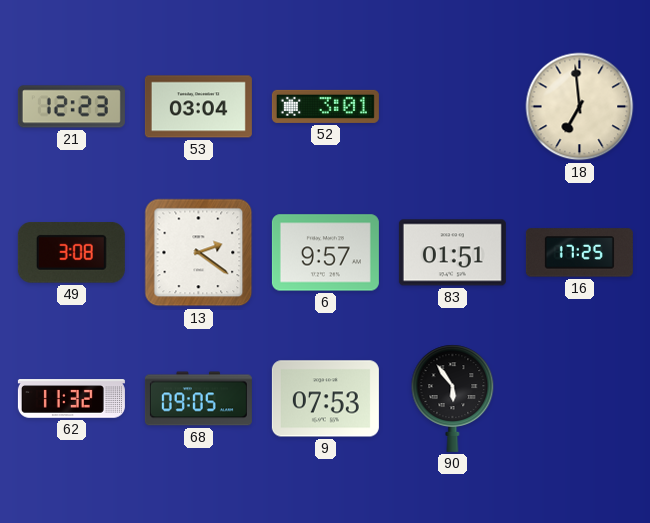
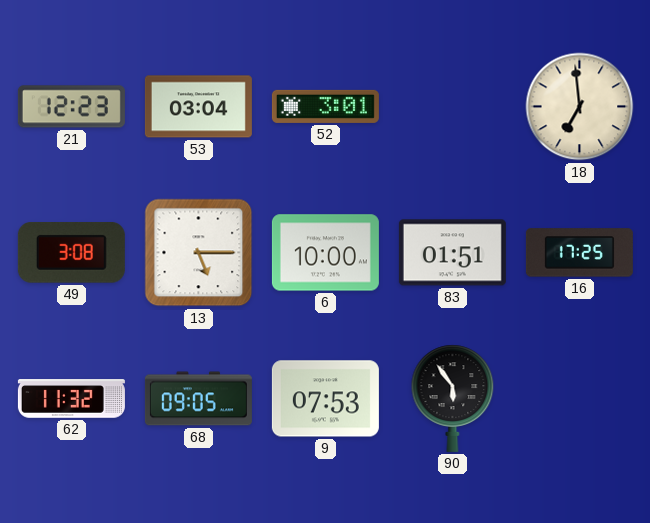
13: 2:21 -> 5:15 (199, 253)
6: 9:57 -> 10:00 (325, 253)
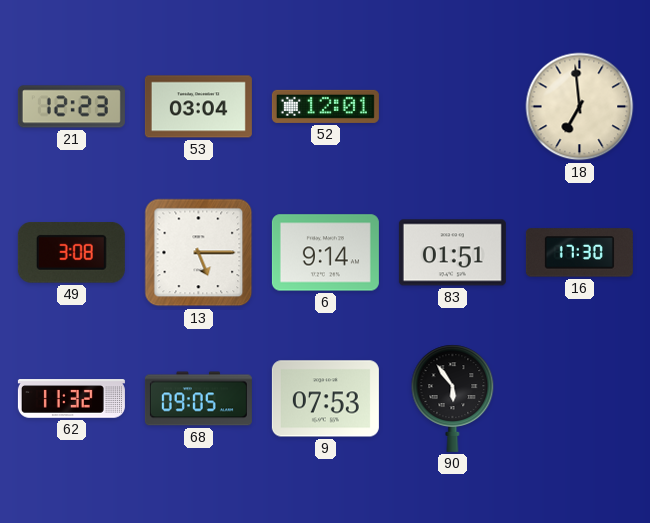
52: 3:01 -> 12:01 (325, 106)
6: 10:00 -> 9:14 (325, 253)
16: 17:25 -> 17:30 (579, 253)
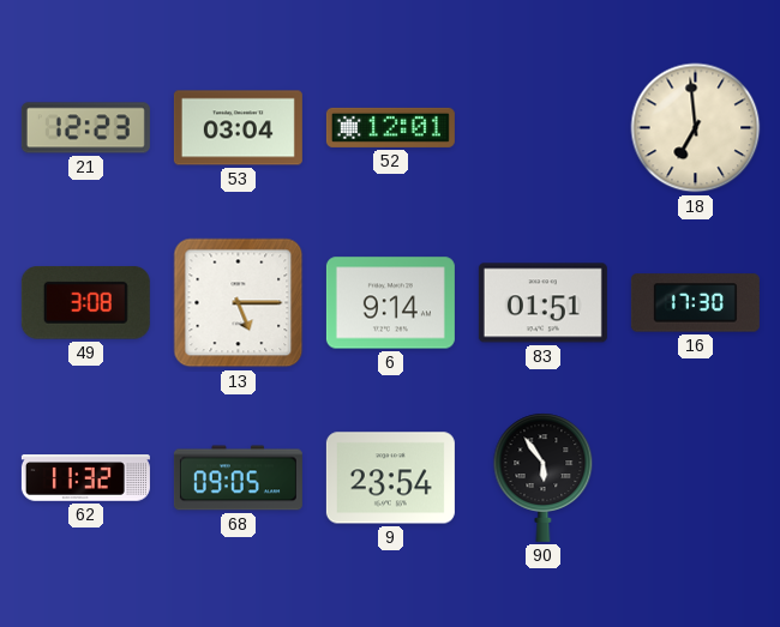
9: 07:53 -> 23:54 (390, 478)
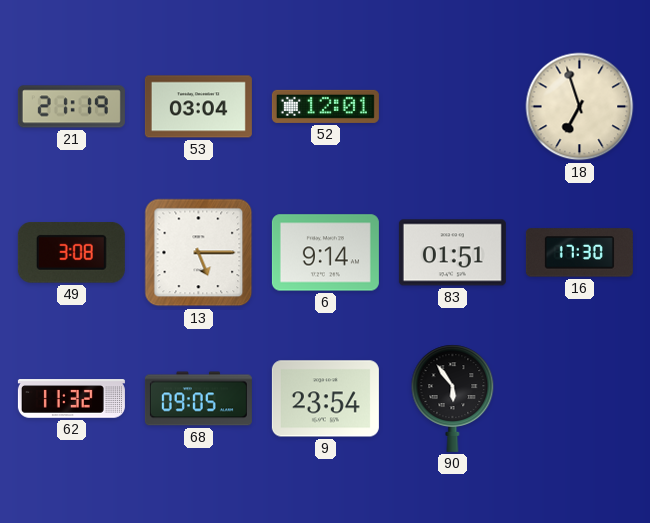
21: 12:23 -> 21:19 (71, 107)
18: 6:59 -> 6:57 (580, 107)
